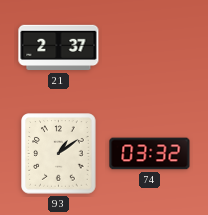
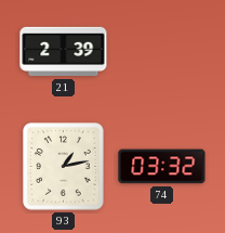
21: 2:37 -> 2:39 (64, 52)
93: 1:09 -> 1:13 (64, 167)
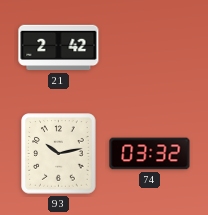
21: 2:39 -> 2:42 (59, 48)
93: 1:13 -> 10:13 (59, 154)
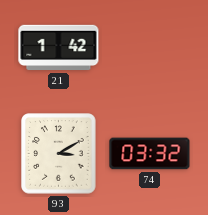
21: 2:42 -> 1:42 (59, 48)
93: 10:13 -> 3:10 (59, 154)
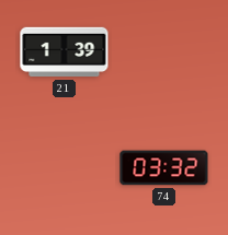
21: 1:42 -> 1:39 (65, 52)
93: 3:10 -> none (59, 154)
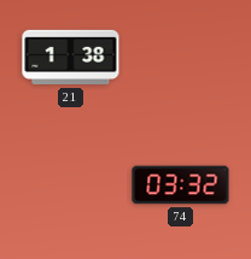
21: 1:39 -> 1:38 (71, 58)
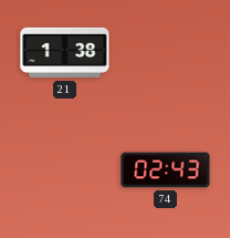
74: 03:32 -> 02:43 (166, 170)
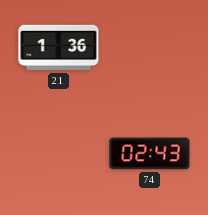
21: 1:38 -> 1:36 (59, 48)
